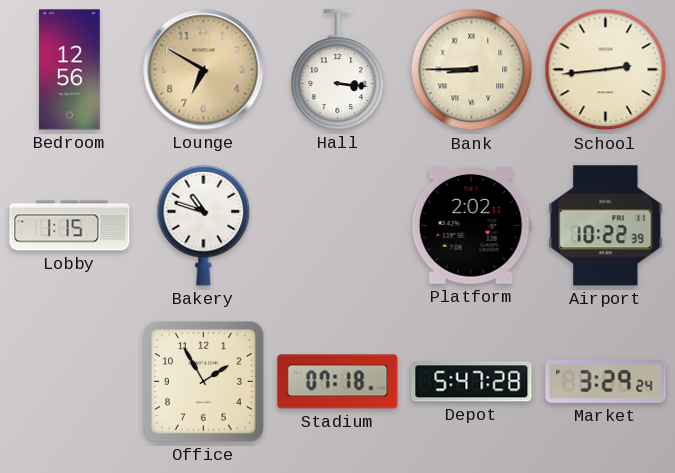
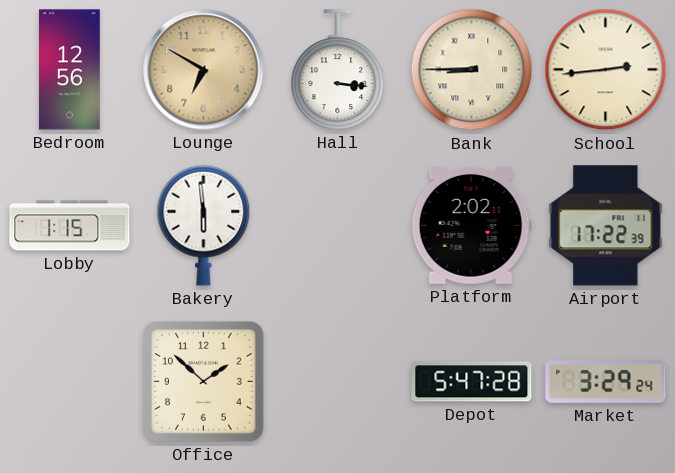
Bakery: 10:48 -> 5:59 (204, 225)
Airport: 10:22 -> 17:22 (606, 226)
Office: 1:55 -> 1:52 (204, 382)
Stadium: 07:18 -> none (338, 382)
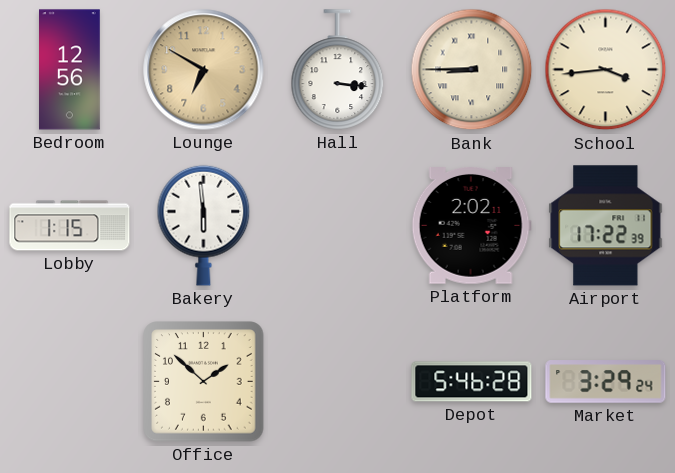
School: 2:44 -> 3:44 (606, 70)
Depot: 5:47 -> 5:46 (472, 382)
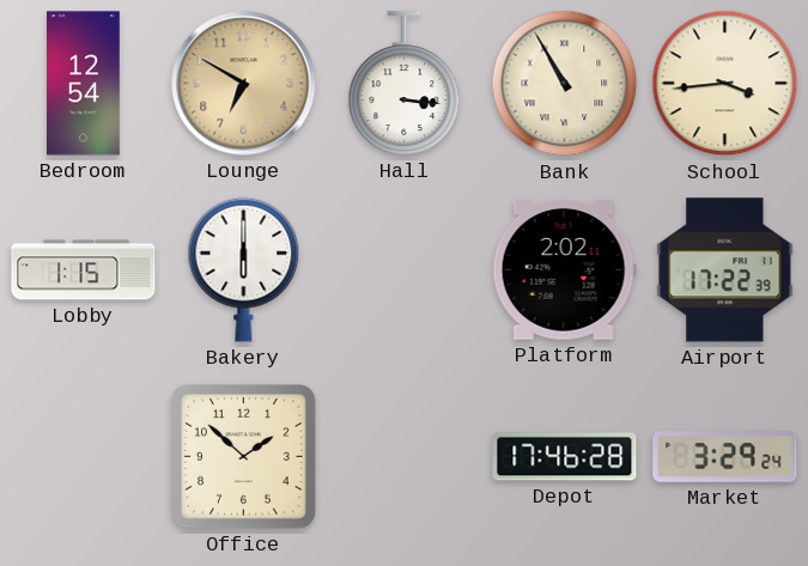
Bedroom: 12:56 -> 12:54 (84, 84)
Bank: 8:45 -> 10:55 (565, 84)
Bakery: 5:59 -> 6:00 (244, 269)
Depot: 5:46 -> 17:46 (565, 457)
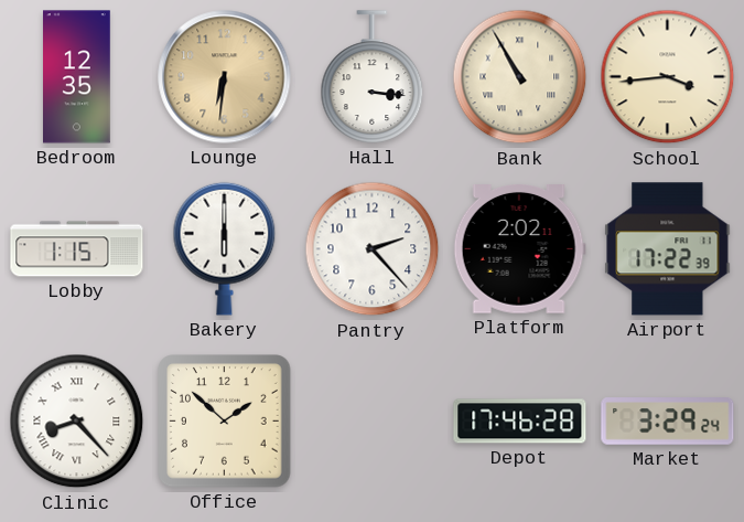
Bedroom: 12:54 -> 12:35 (77, 77)
Lounge: 6:50 -> 6:31 (225, 77)
Pantry: none -> 2:23 (373, 249)
Clinic: none -> 8:23 (77, 422)
